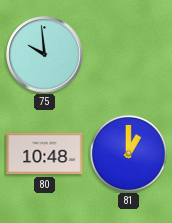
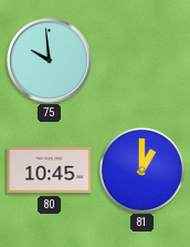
80: 10:48 -> 10:45 (50, 171)
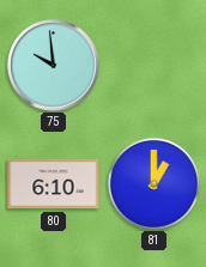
80: 10:45 -> 6:10 (54, 184)
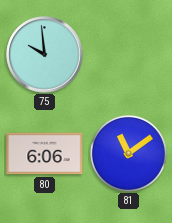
80: 6:10 -> 6:06 (45, 154)
81: 1:00 -> 11:09 (128, 153)
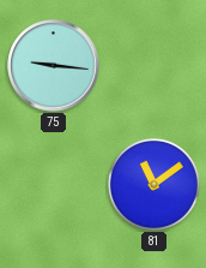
75: 9:59 -> 9:16 (54, 66)
80: 6:06 -> none (45, 154)
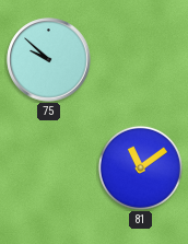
75: 9:16 -> 9:52 (49, 60)
